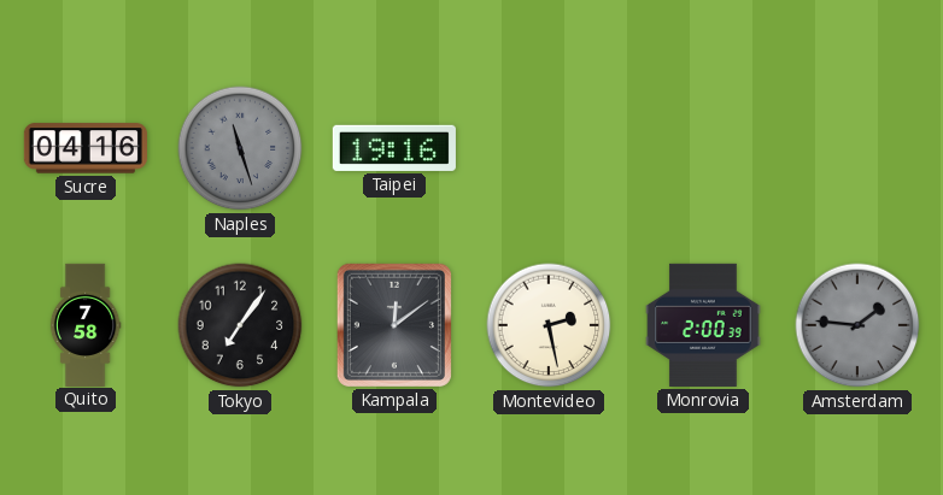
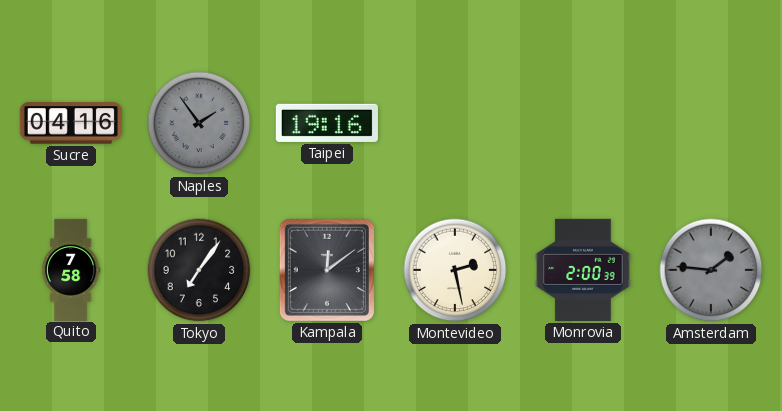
Naples: 11:27 -> 1:54 (199, 123)
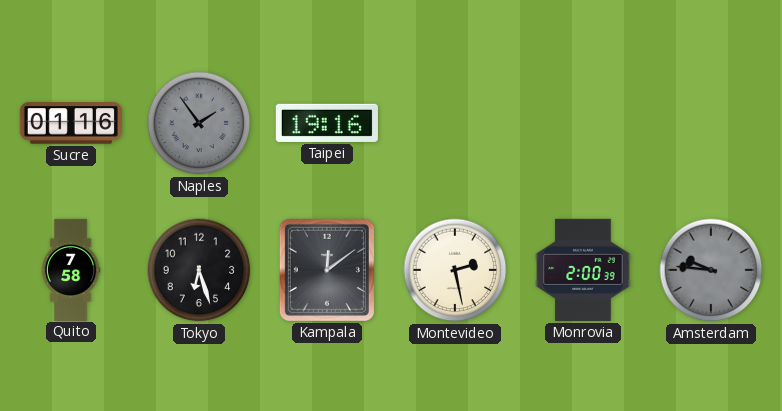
Sucre: 04:16 -> 01:16 (71, 123)
Tokyo: 7:06 -> 6:27 (199, 270)
Amsterdam: 1:46 -> 9:46 (711, 270)
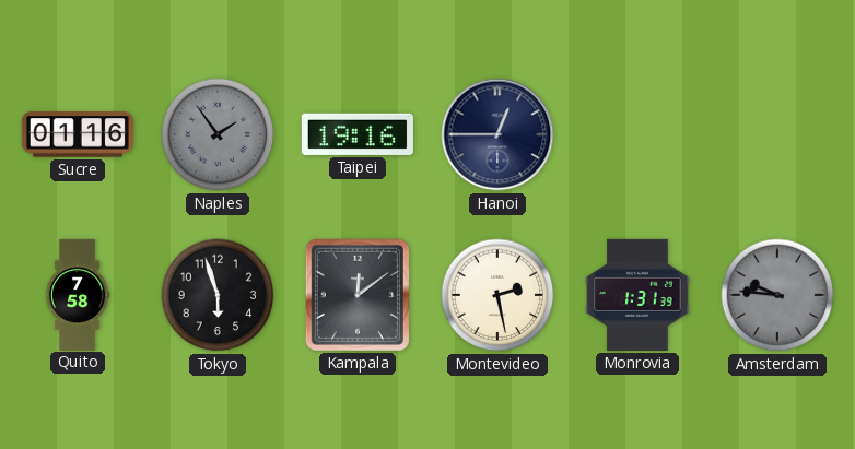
Hanoi: none -> 12:45 (497, 134)
Tokyo: 6:27 -> 5:57 (218, 295)
Monrovia: 2:00 -> 1:31 (637, 295)
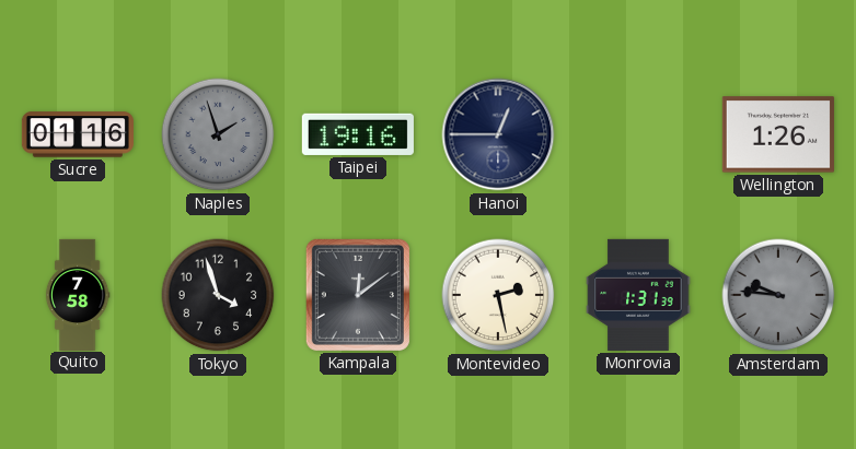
Naples: 1:54 -> 1:57 (218, 134)
Wellington: none -> 1:26 (778, 134)
Tokyo: 5:57 -> 3:57 (218, 295)
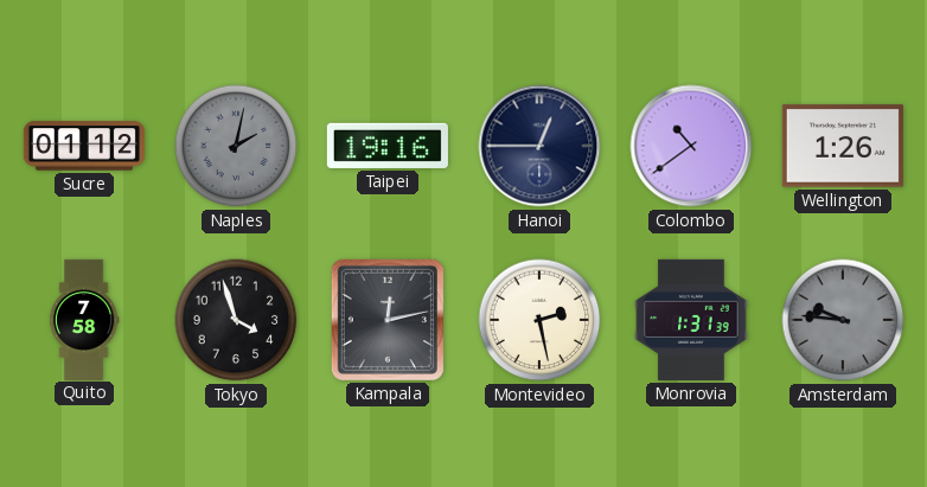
Sucre: 01:16 -> 01:12 (84, 146)
Naples: 1:57 -> 2:02 (236, 146)
Colombo: none -> 10:39 (691, 146)
Kampala: 12:09 -> 12:13 (388, 320)
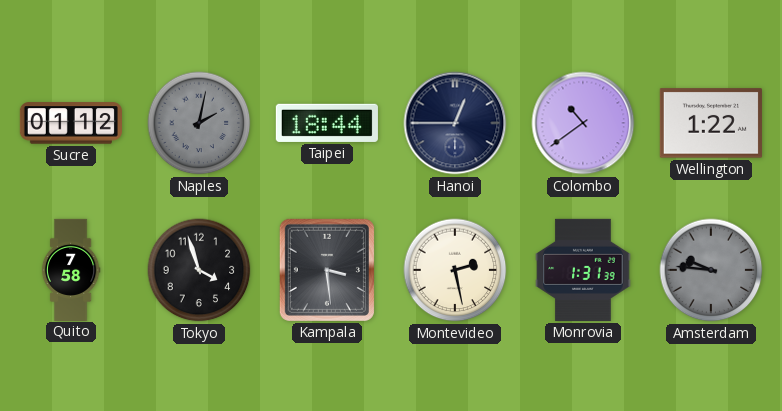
Taipei: 19:16 -> 18:44 (327, 123)
Wellington: 1:26 -> 1:22 (711, 123)
Kampala: 12:13 -> 3:29 (327, 270)
